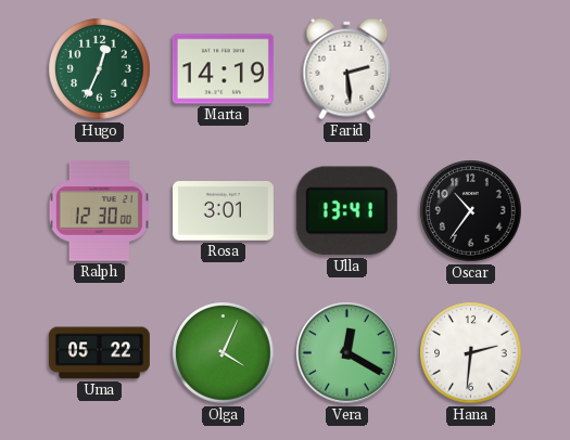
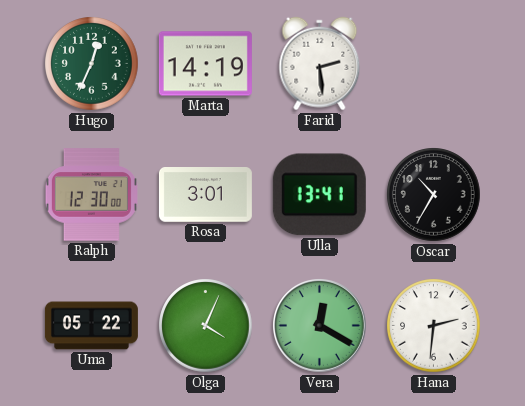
Oscar: 10:36 -> 10:35 (434, 195)
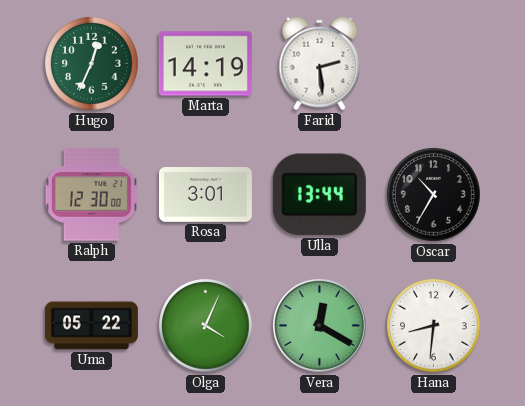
Ulla: 13:41 -> 13:44 (319, 195)
Hana: 2:31 -> 8:31 (434, 326)
